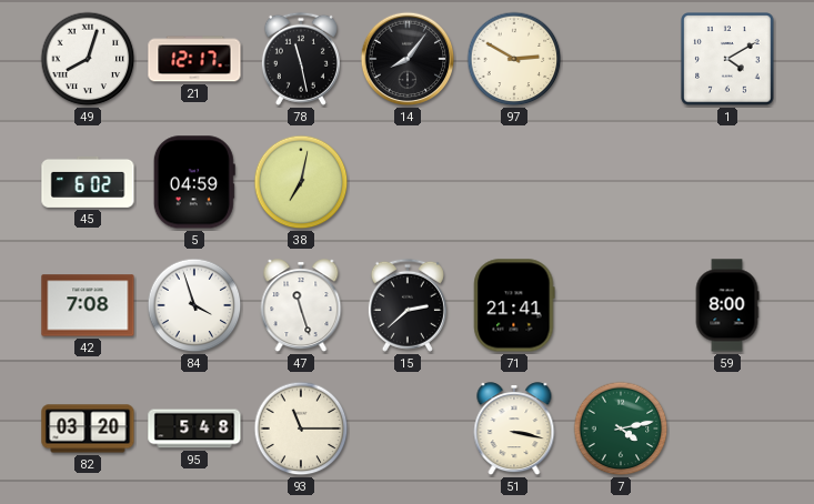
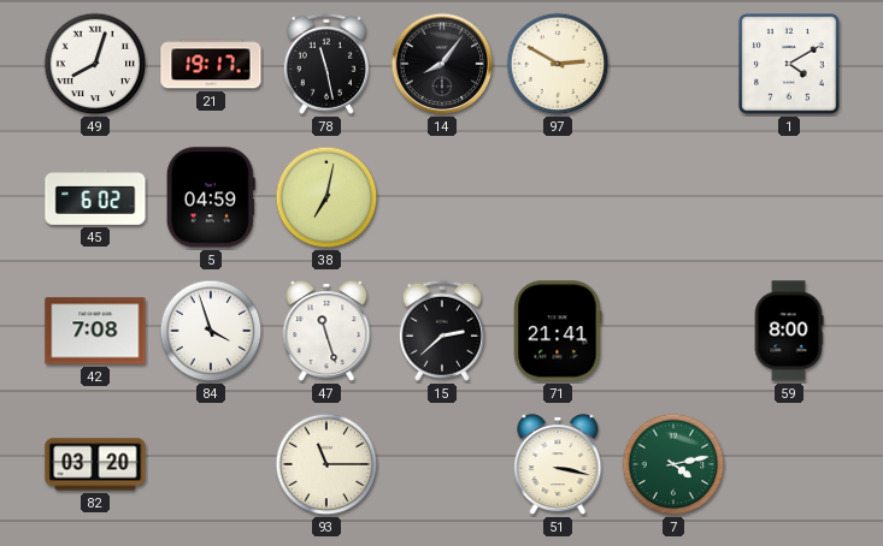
21: 12:17 -> 19:17 (211, 64)
95: 5:48 -> none (194, 429)
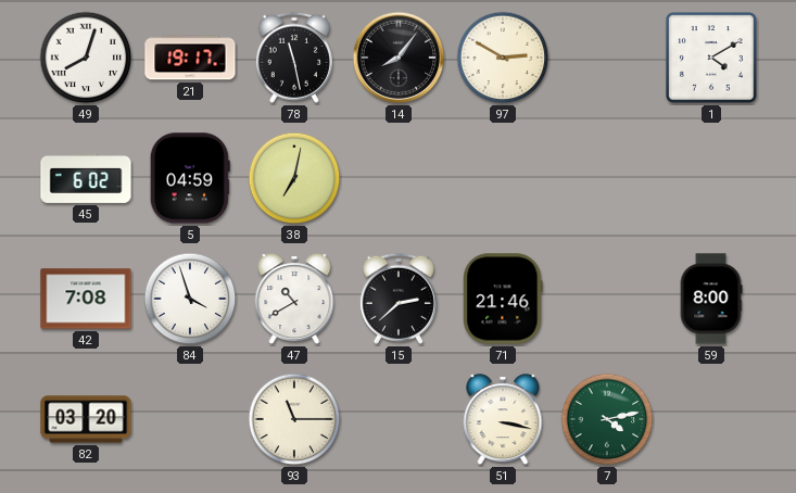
47: 11:27 -> 10:40 (294, 300)
71: 21:41 -> 21:46 (503, 299)
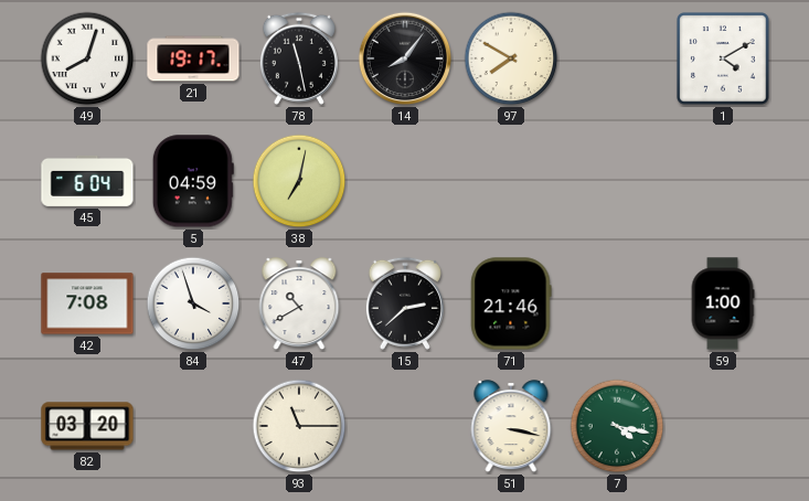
97: 2:50 -> 7:50 (511, 58)
45: 6:02 -> 6:04 (87, 181)
59: 8:00 -> 1:00 (723, 303)
7: 4:13 -> 4:17 (617, 426)
